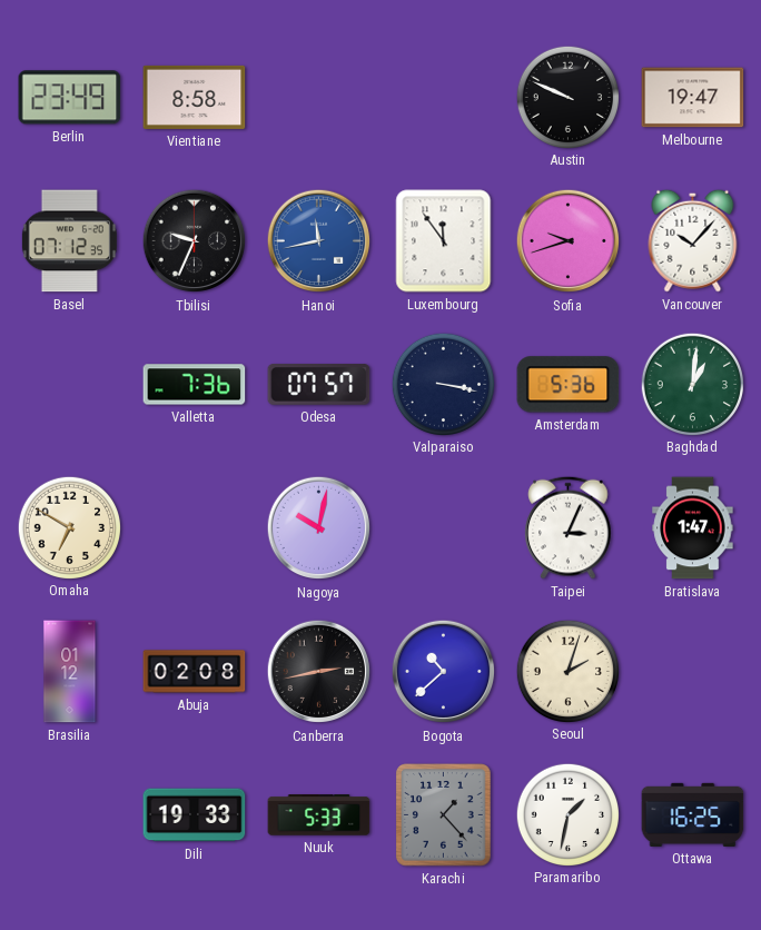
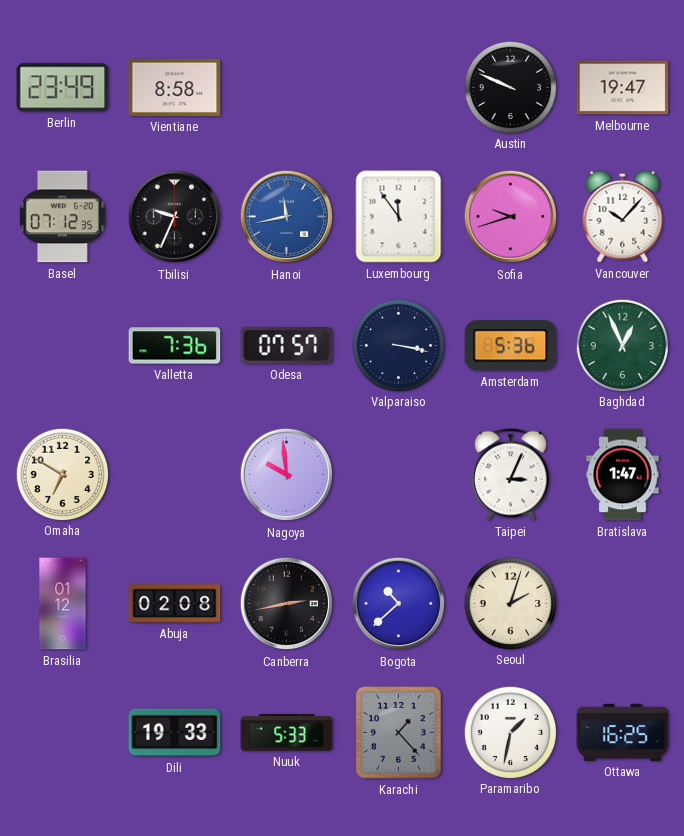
Baghdad: 1:01 -> 12:56 (622, 345)
Nagoya: 10:02 -> 9:59 (287, 475)
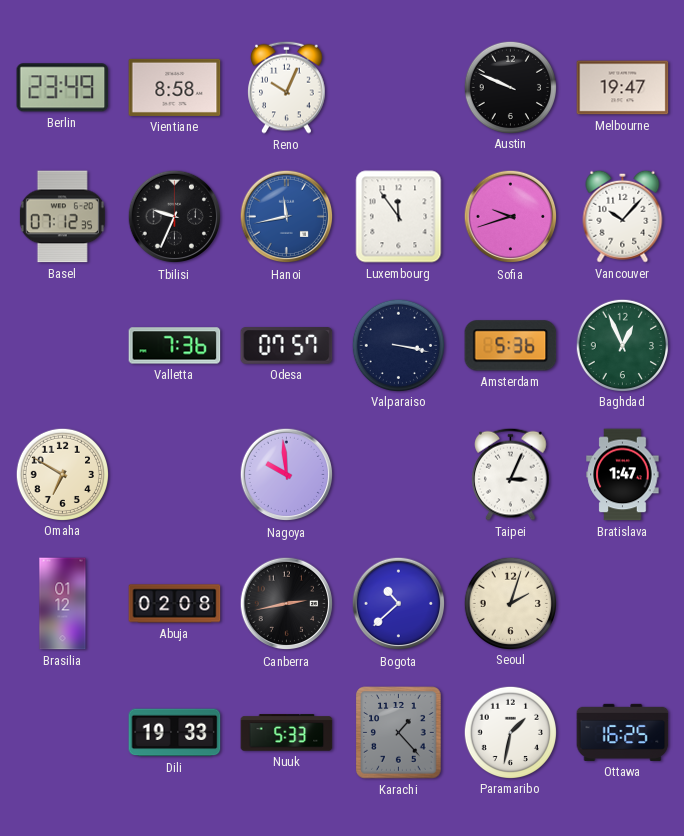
Reno: none -> 10:04 (287, 87)
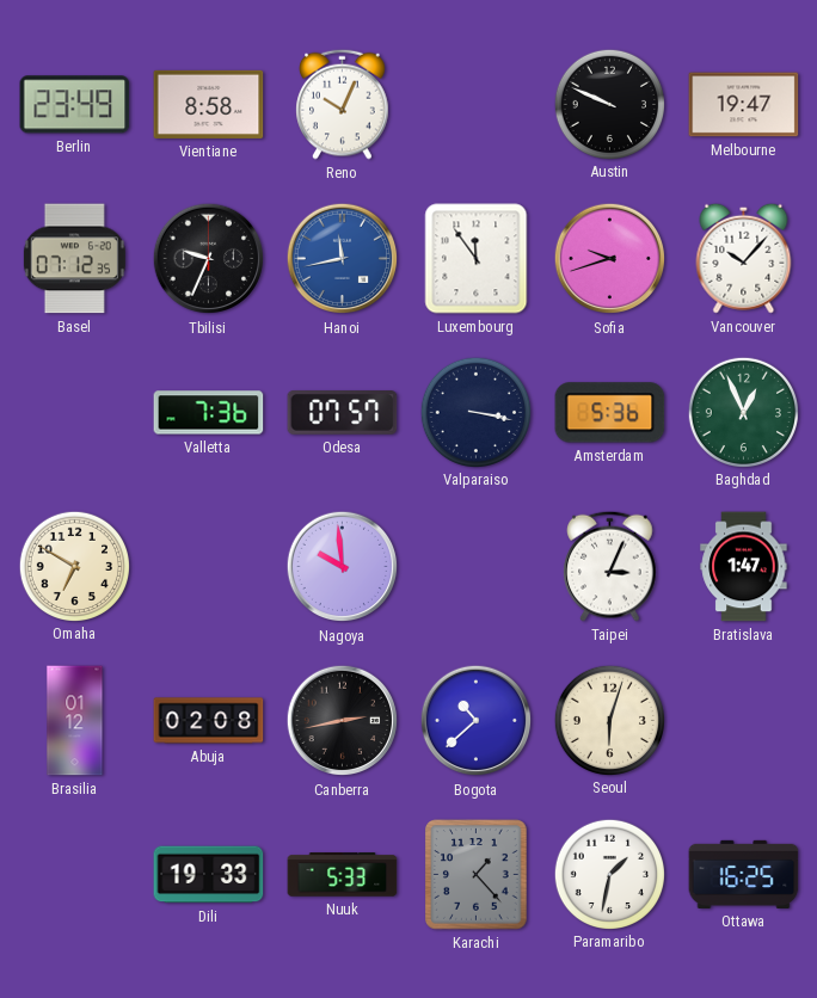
Seoul: 2:03 -> 6:03 (609, 720)
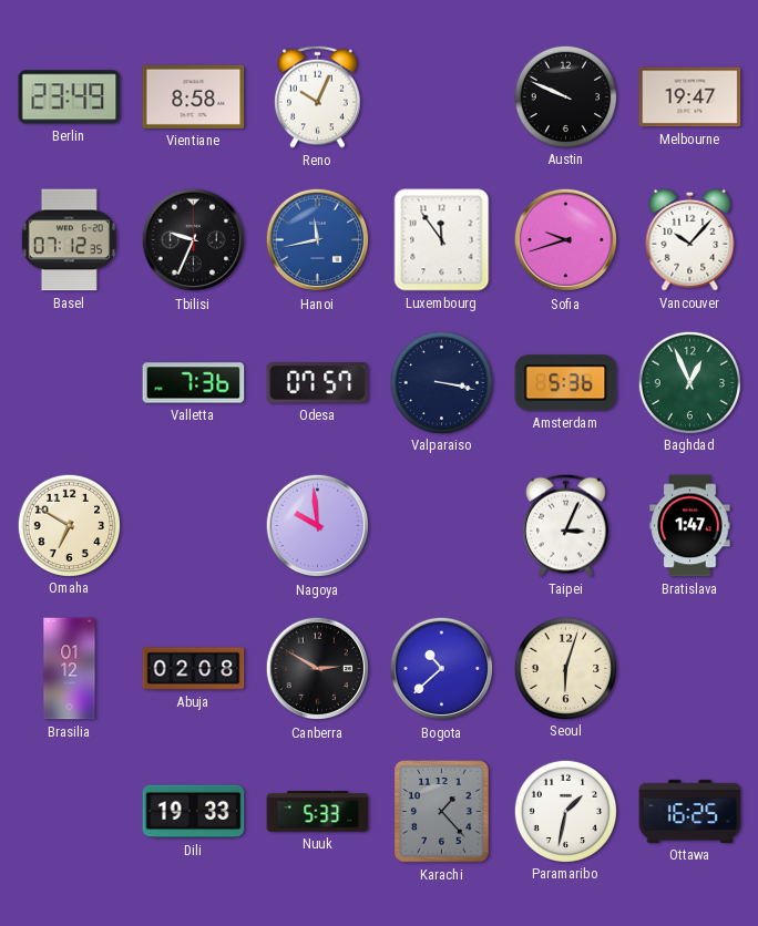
Canberra: 2:43 -> 2:50 (318, 669)
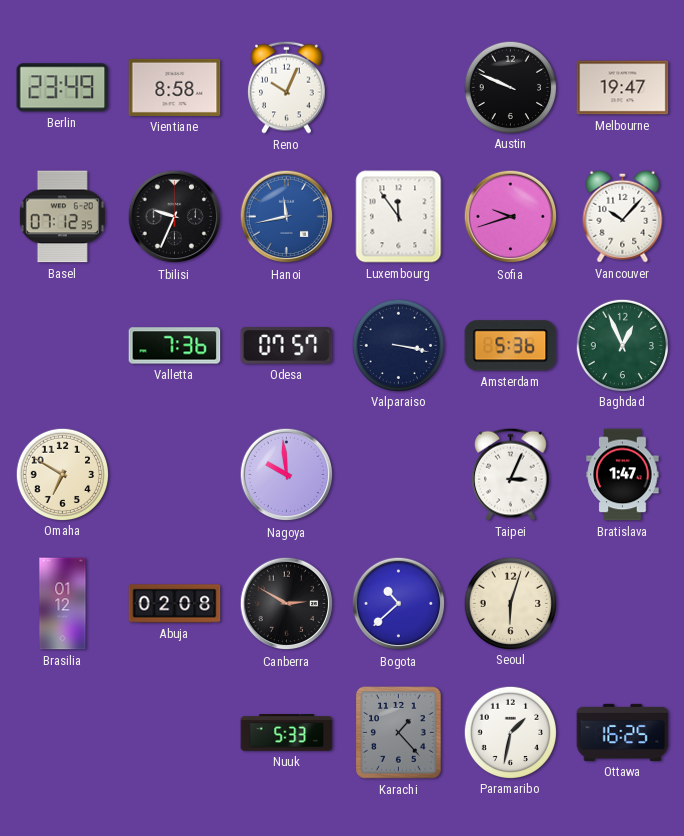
Dili: 19:33 -> none (194, 812)
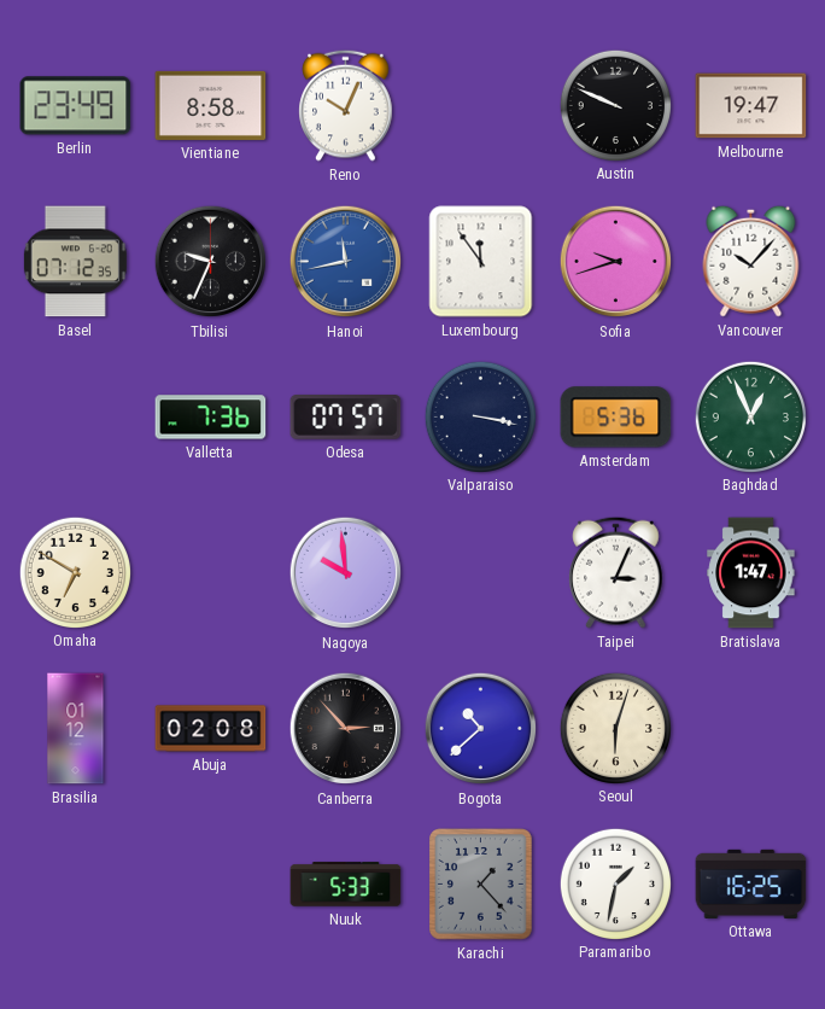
Canberra: 2:50 -> 2:53 (346, 729)
